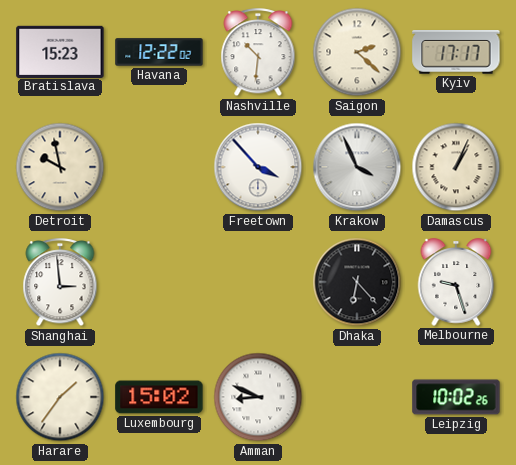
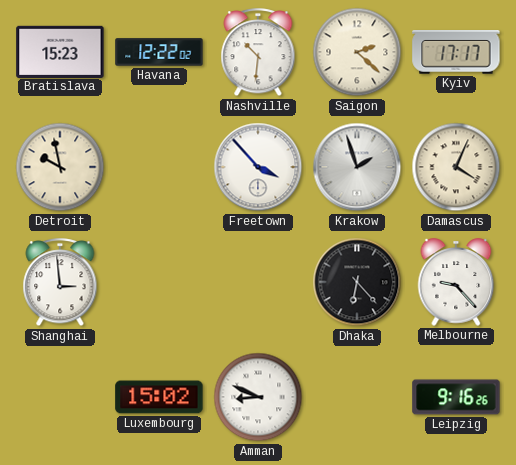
Krakow: 3:56 -> 1:57 (357, 167)
Damascus: 1:04 -> 4:04 (456, 167)
Melbourne: 9:27 -> 9:23 (456, 282)
Harare: 1:36 -> none (60, 397)
Leipzig: 10:02 -> 9:16 (456, 397)
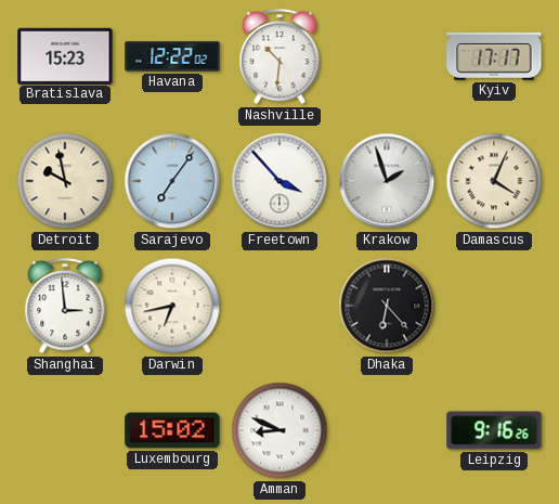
Saigon: 2:22 -> none (357, 52)
Sarajevo: none -> 7:06 (172, 181)
Darwin: none -> 6:43 (172, 306)
Melbourne: 9:23 -> none (456, 282)
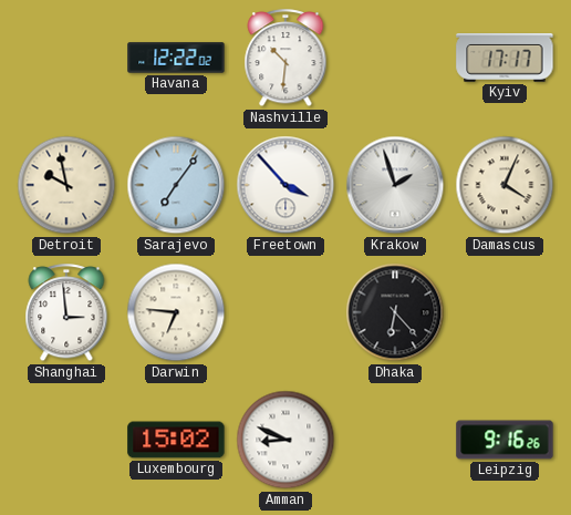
Bratislava: 15:23 -> none (65, 55)
Darwin: 6:43 -> 6:46 (176, 312)
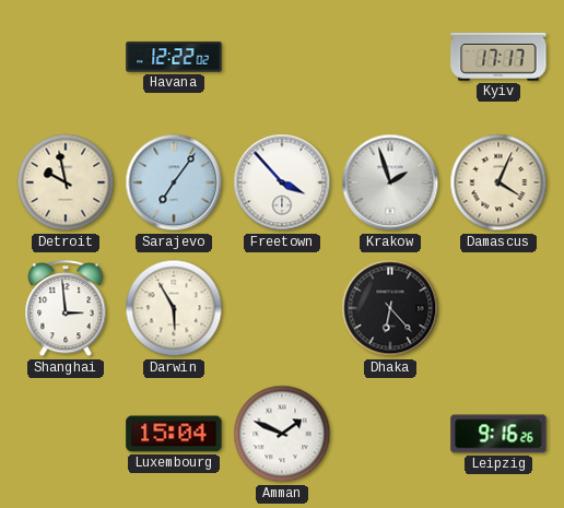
Nashville: 10:31 -> none (285, 59)
Darwin: 6:46 -> 5:55 (174, 308)
Luxembourg: 15:02 -> 15:04 (174, 434)
Amman: 8:49 -> 1:49 (282, 434)
